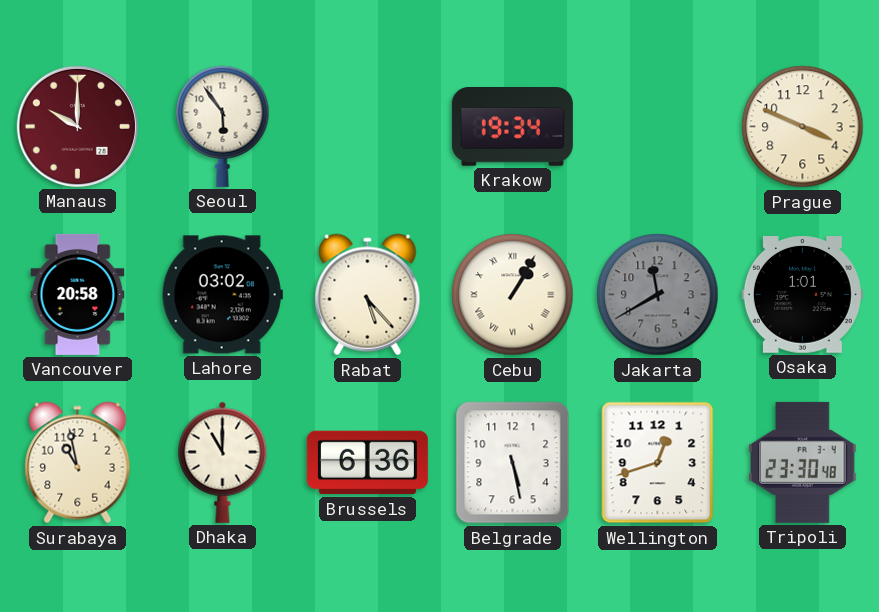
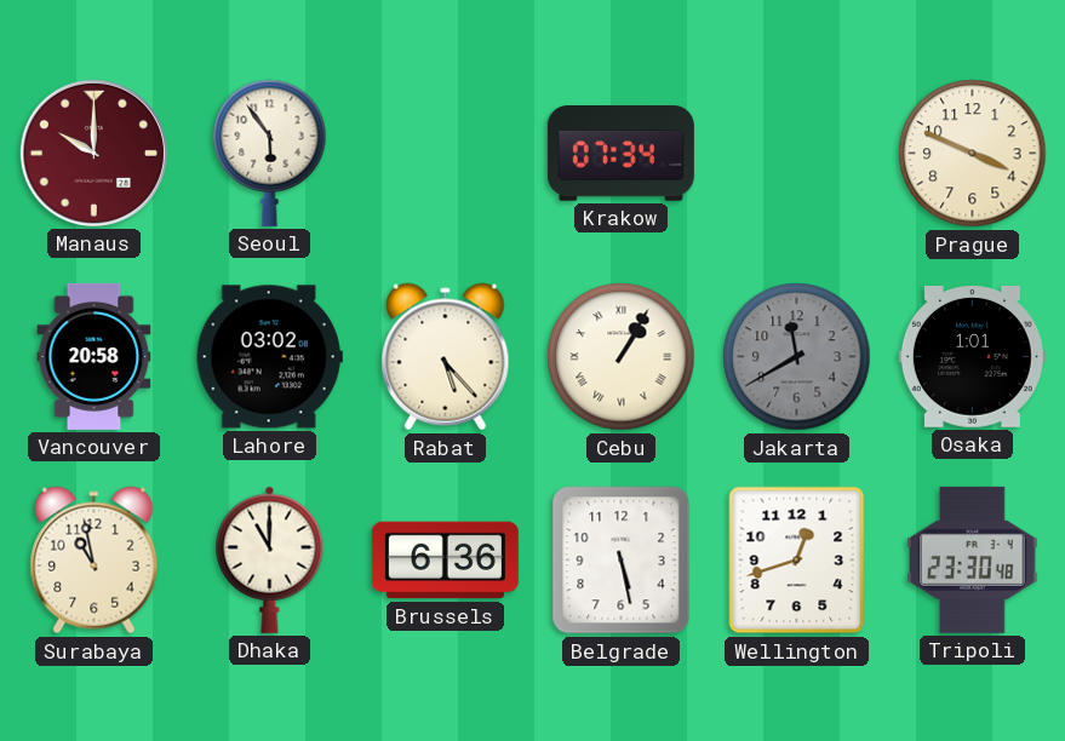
Krakow: 19:34 -> 07:34 (620, 154)
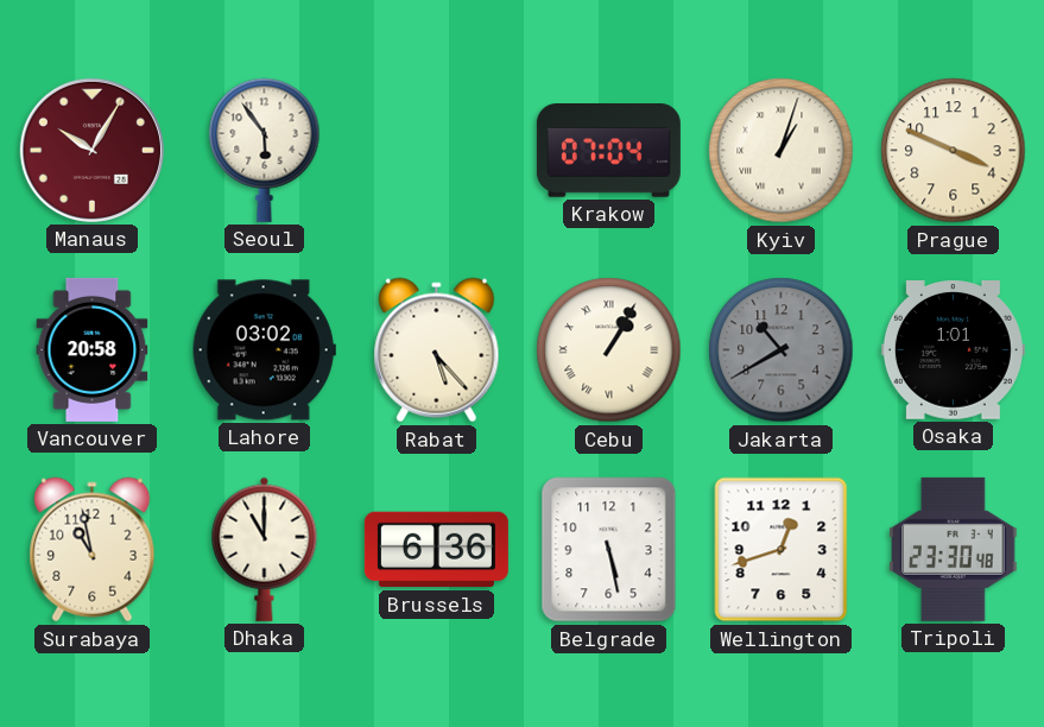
Manaus: 10:00 -> 10:05 (91, 150)
Krakow: 07:34 -> 07:04 (608, 151)
Kyiv: none -> 1:03 (782, 151)
Jakarta: 11:40 -> 10:40 (782, 350)
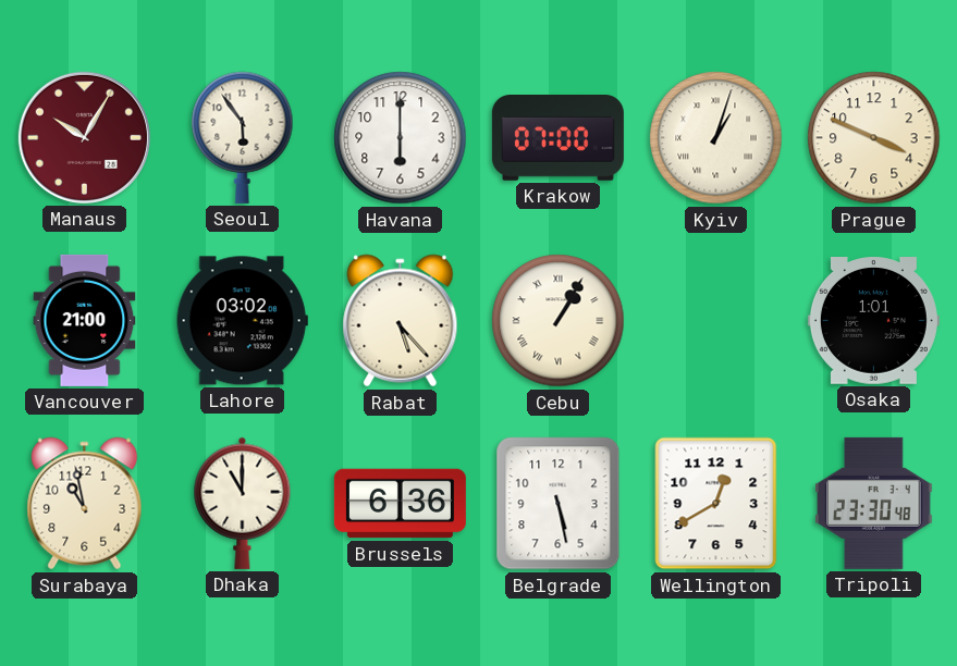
Havana: none -> 6:00 (401, 138)
Krakow: 07:04 -> 07:00 (557, 138)
Vancouver: 20:58 -> 21:00 (85, 320)
Jakarta: 10:40 -> none (782, 350)
Wellington: 12:42 -> 12:40 (716, 504)
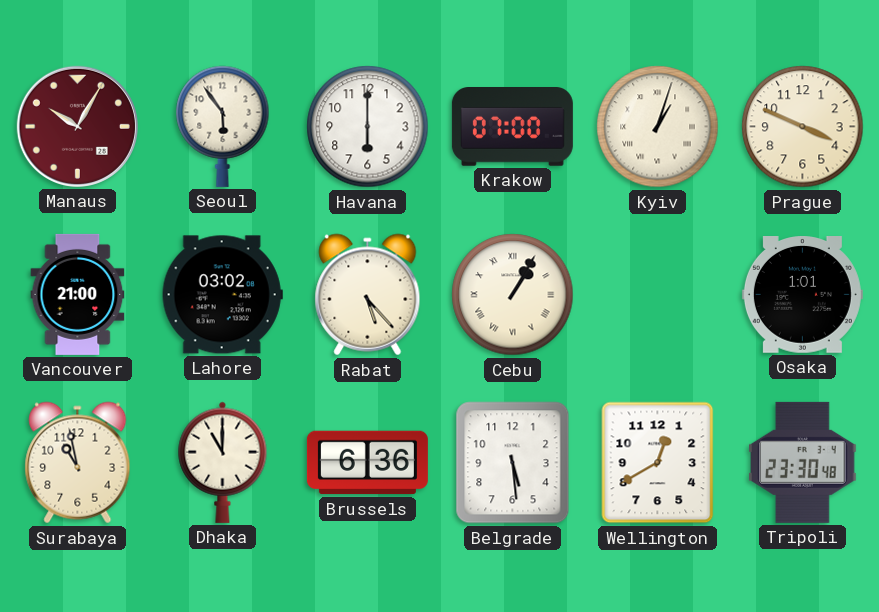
Belgrade: 5:28 -> 5:29 (513, 463)
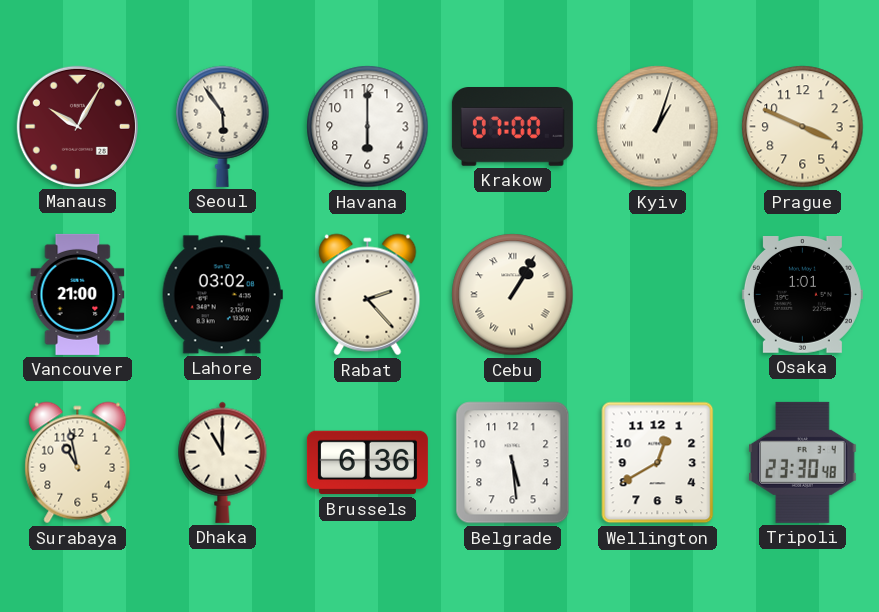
Rabat: 5:23 -> 2:23 (368, 295)
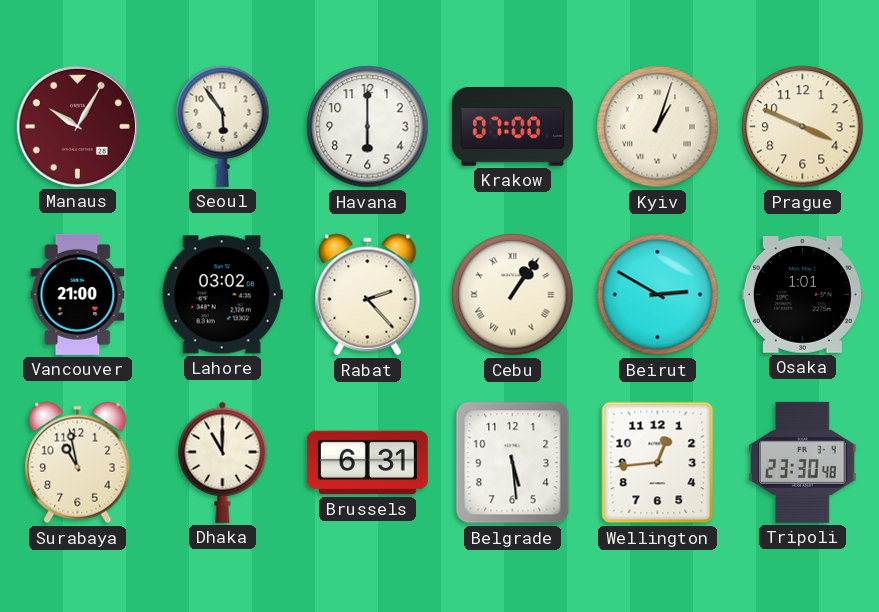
Cebu: 1:05 -> 1:06 (513, 295)
Beirut: none -> 2:50 (658, 295)
Brussels: 6:36 -> 6:31 (367, 463)
Wellington: 12:40 -> 12:44 (658, 463)
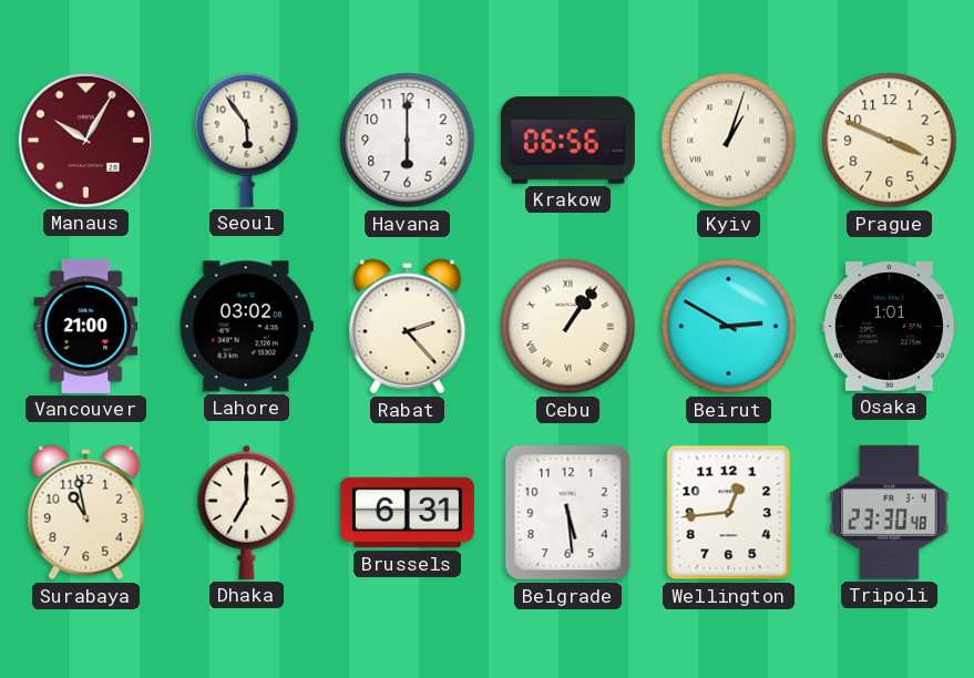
Krakow: 07:00 -> 06:56 (567, 141)
Dhaka: 11:00 -> 7:00 (247, 512)
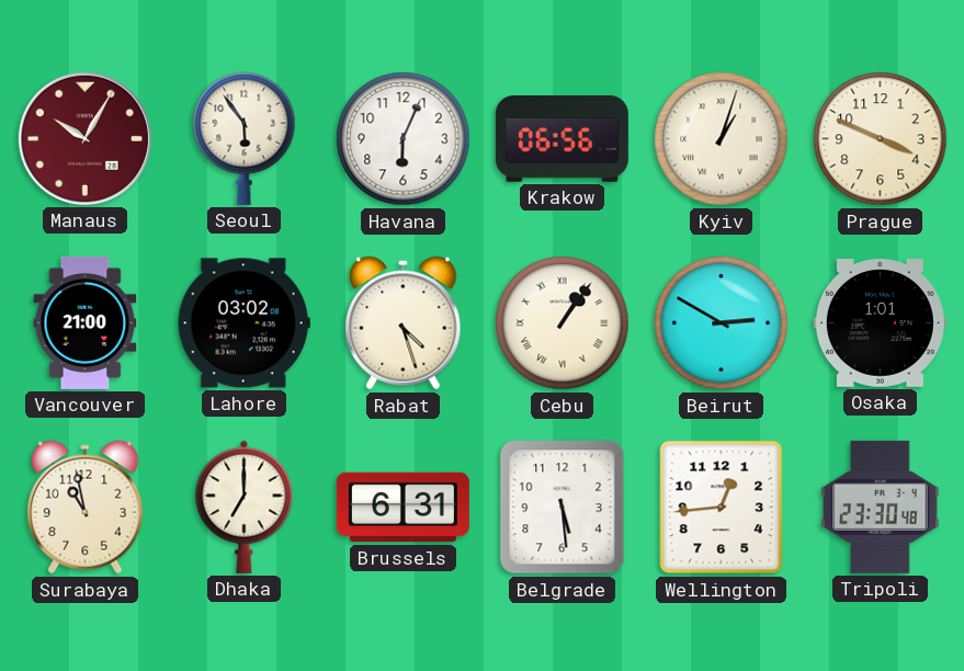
Havana: 6:00 -> 6:04 (404, 139)
Rabat: 2:23 -> 4:27 (404, 323)
